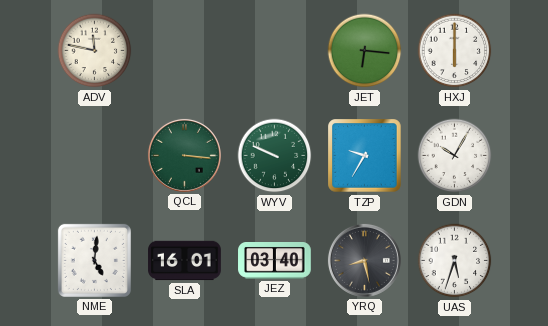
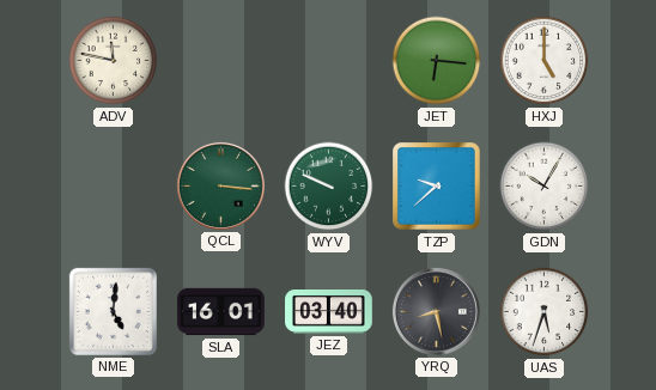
HXJ: 6:00 -> 5:00 (545, 61)
TZP: 9:35 -> 9:38 (437, 187)
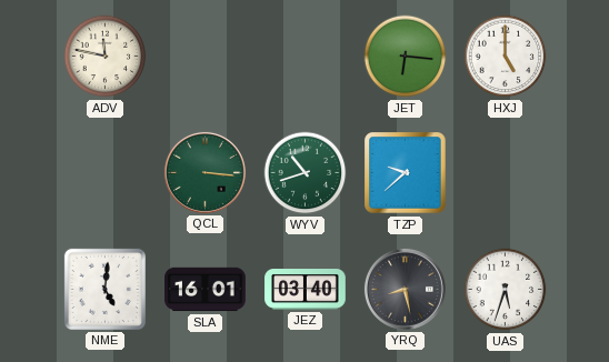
WYV: 9:49 -> 10:42 (306, 173)
GDN: 10:05 -> none (545, 187)
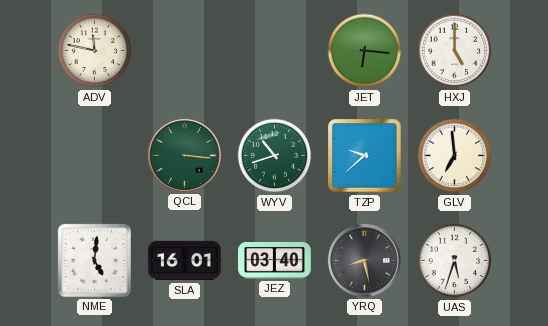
GLV: none -> 6:59 (455, 156)
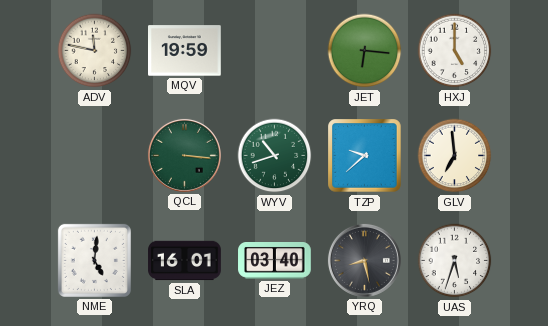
MQV: none -> 19:59 (185, 51)
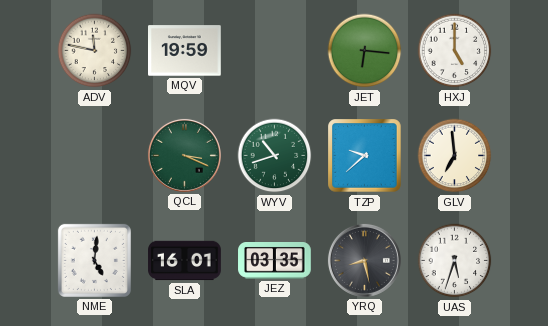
QCL: 3:16 -> 3:19 (184, 155)
JEZ: 03:40 -> 03:35 (275, 261)
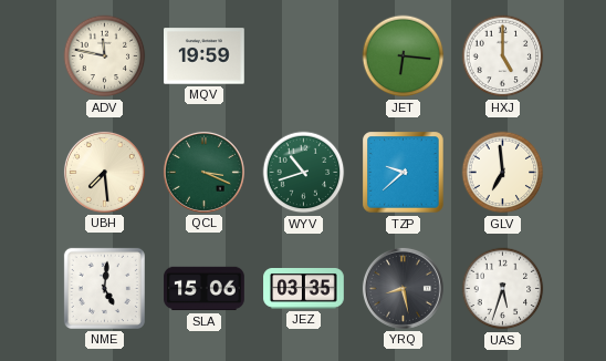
UBH: none -> 7:29 (104, 172)
SLA: 16:01 -> 15:06 (205, 289)
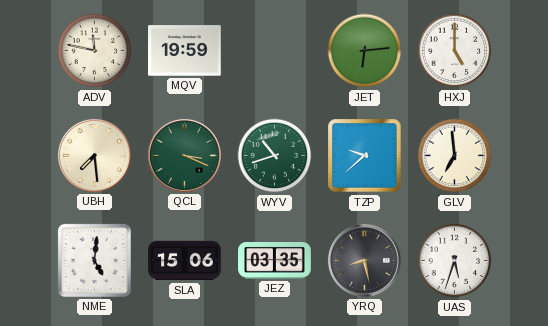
JET: 6:16 -> 6:14 (365, 51)
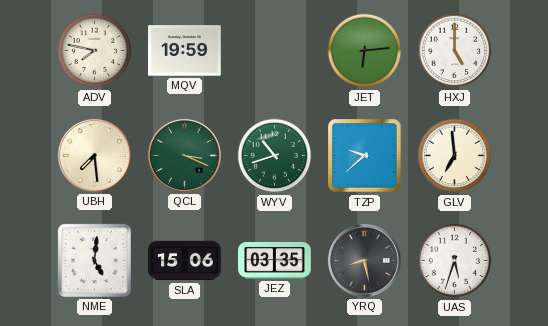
ADV: 11:47 -> 7:47 (95, 51)
